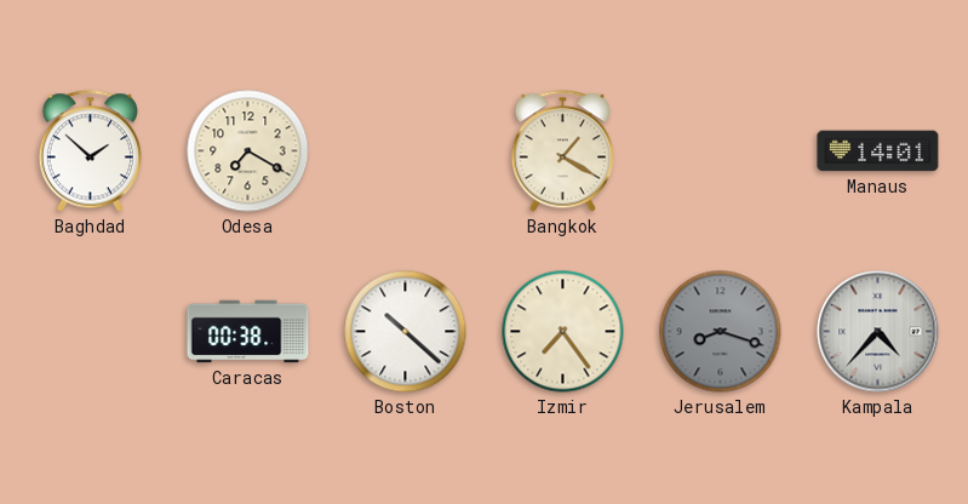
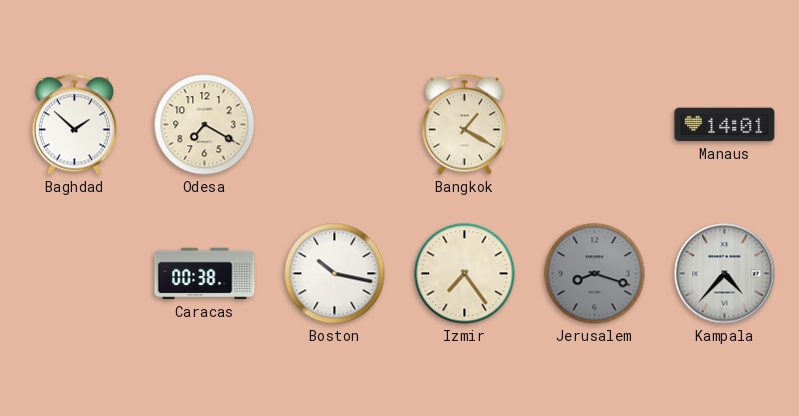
Boston: 10:22 -> 10:17 (335, 274)
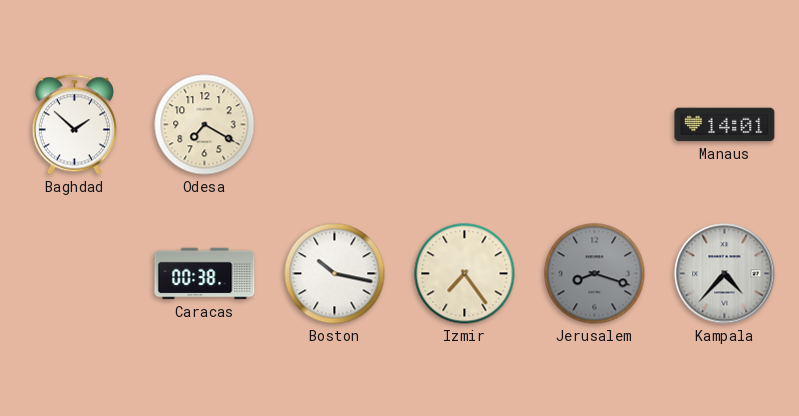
Bangkok: 1:20 -> none (464, 125)
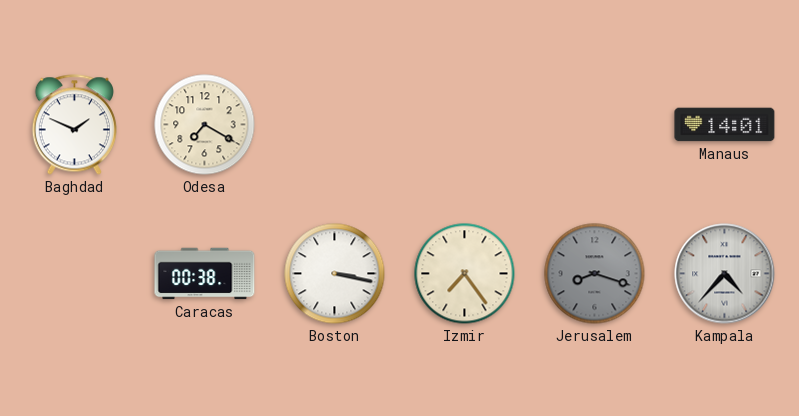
Baghdad: 1:52 -> 1:49 (74, 125)
Boston: 10:17 -> 3:17 (335, 274)
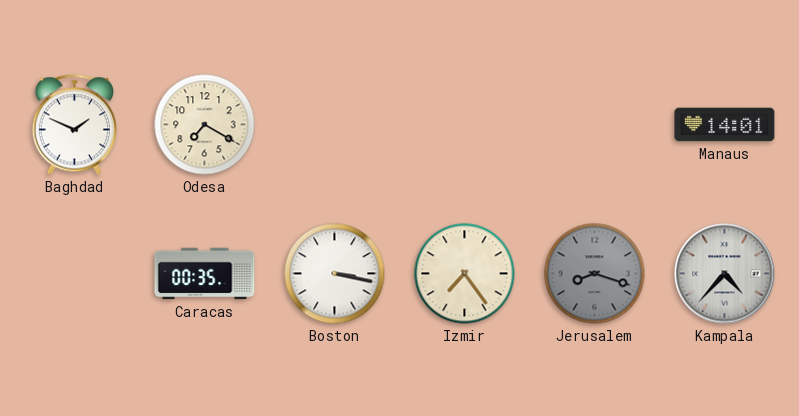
Caracas: 00:38 -> 00:35 (205, 274)
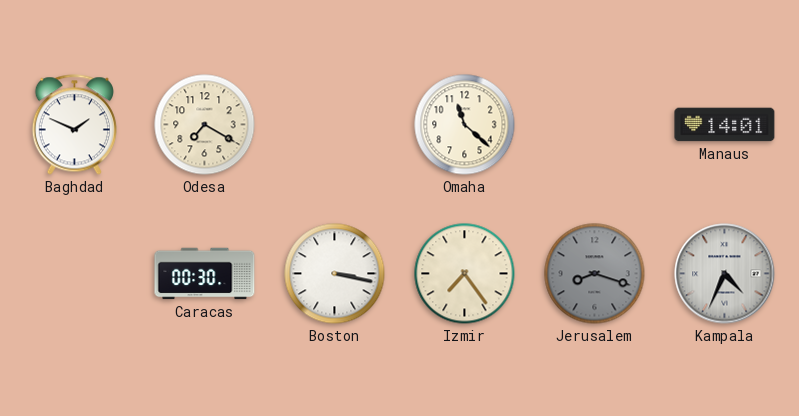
Omaha: none -> 11:22 (465, 125)
Caracas: 00:35 -> 00:30 (205, 274)
Kampala: 4:37 -> 4:34 (725, 274)
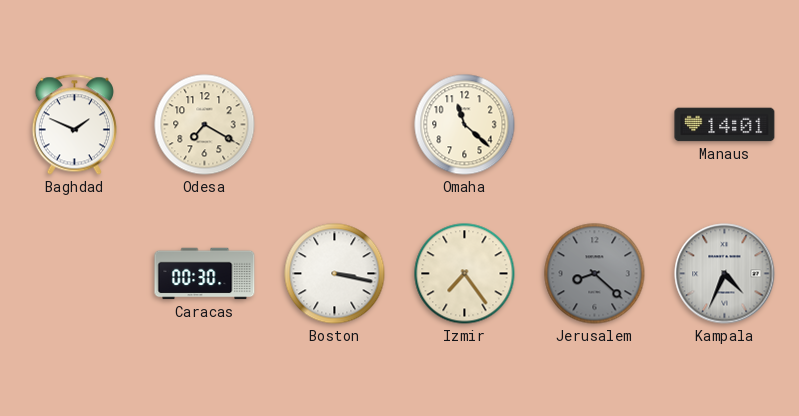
Jerusalem: 8:18 -> 8:22 (595, 274)
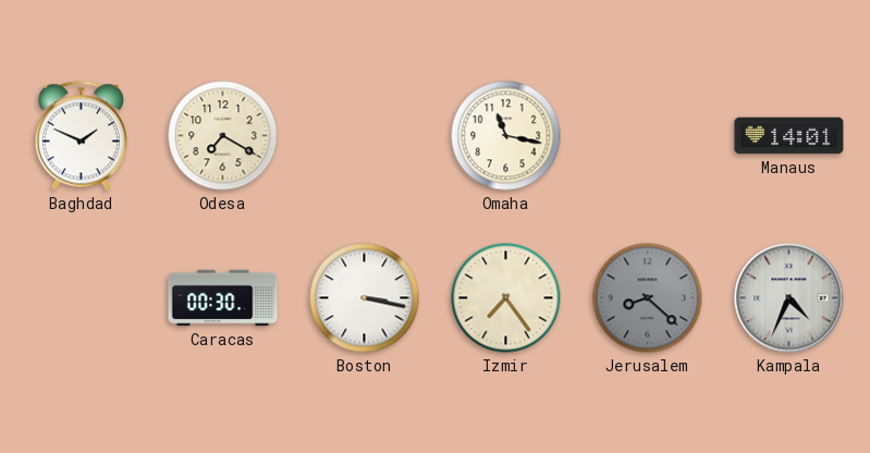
Omaha: 11:22 -> 11:17 (506, 136)
